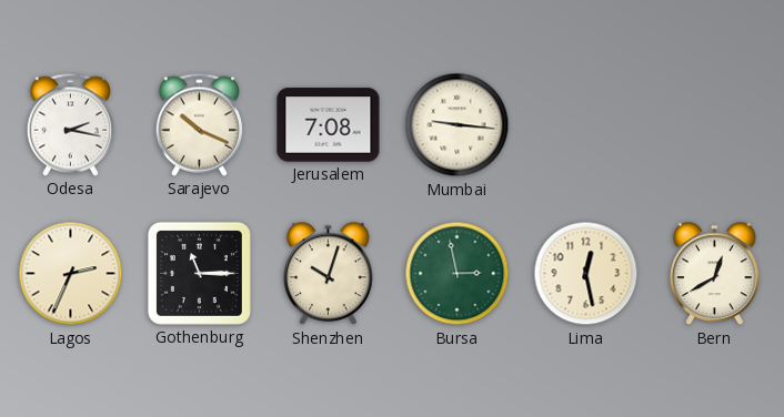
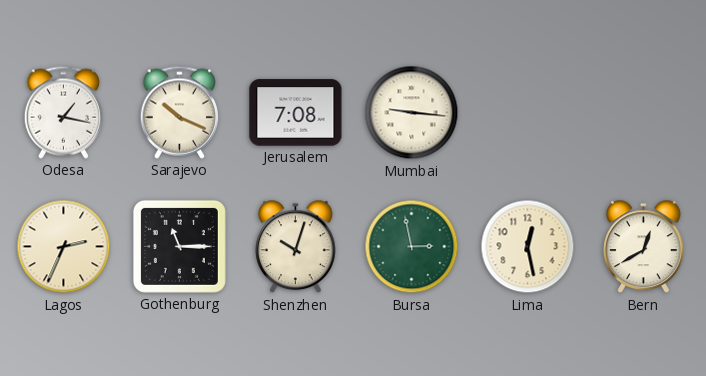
Odesa: 2:17 -> 1:17 (63, 112)
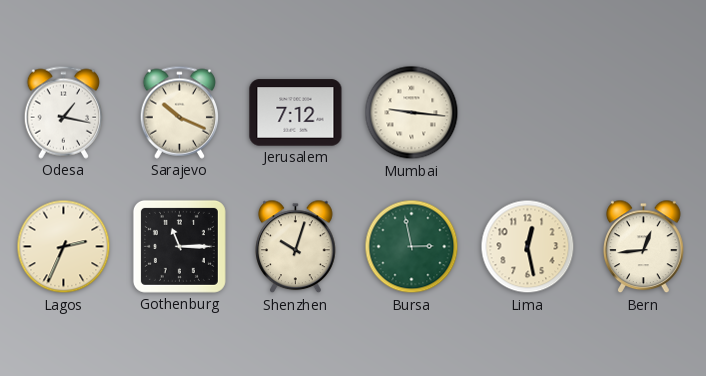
Jerusalem: 7:08 -> 7:12 (296, 113)
Bern: 12:40 -> 12:44 (644, 247)
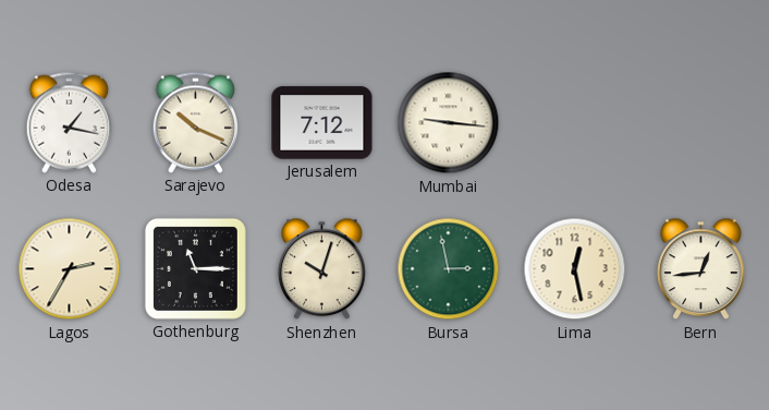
Lagos: 2:34 -> 2:35 (70, 269)
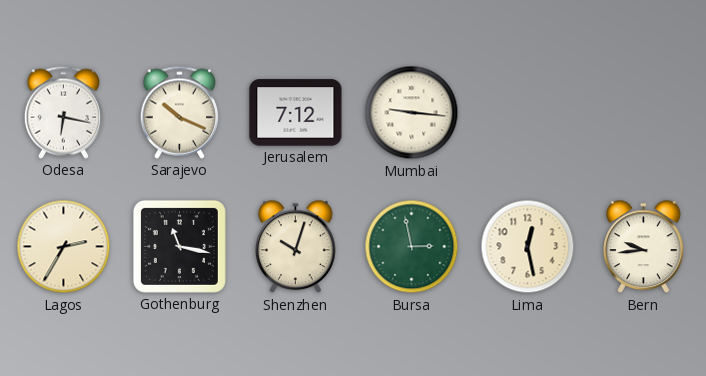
Odesa: 1:17 -> 6:17 (63, 112)
Gothenburg: 11:15 -> 11:17 (179, 246)
Bern: 12:44 -> 9:44 (644, 247)
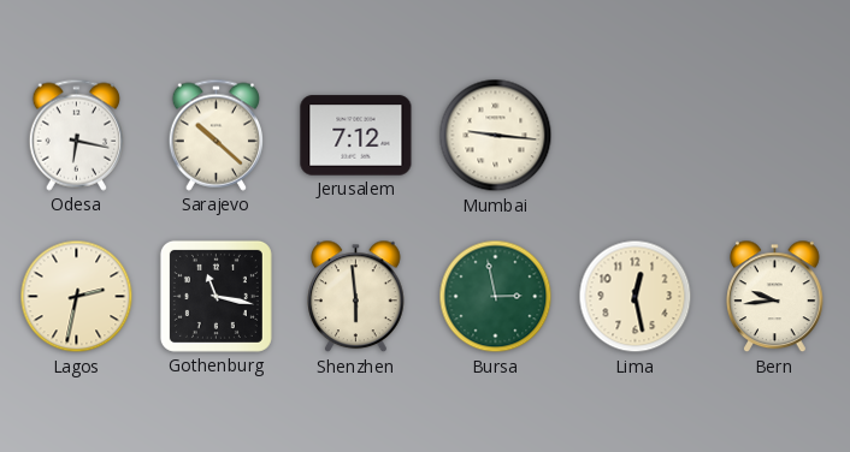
Sarajevo: 10:19 -> 10:22 (216, 135)
Lagos: 2:35 -> 2:32 (77, 297)
Shenzhen: 10:03 -> 5:59 (356, 297)
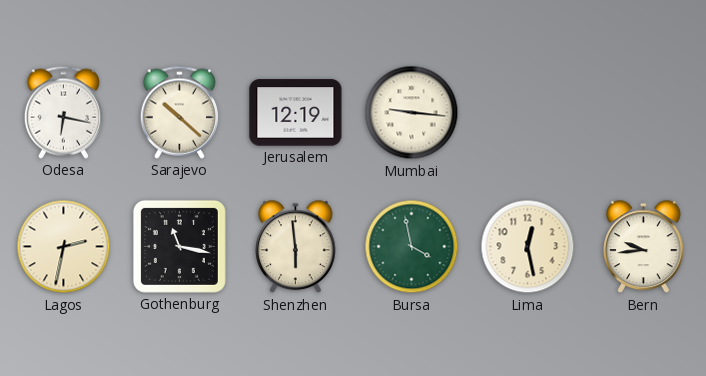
Jerusalem: 7:12 -> 12:19 (296, 113)
Bursa: 2:58 -> 3:58 (412, 247)
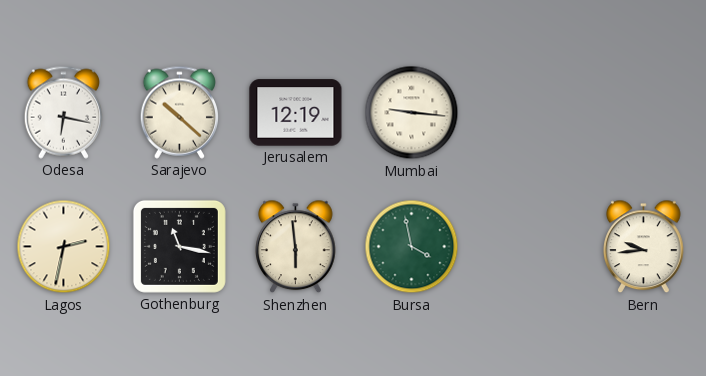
Lima: 12:28 -> none (528, 247)
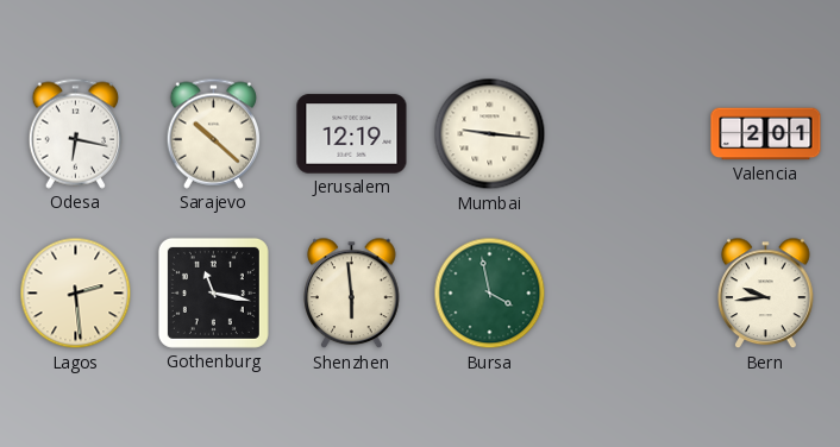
Valencia: none -> 2:01 (766, 134)
Lagos: 2:32 -> 2:29 (76, 294)
